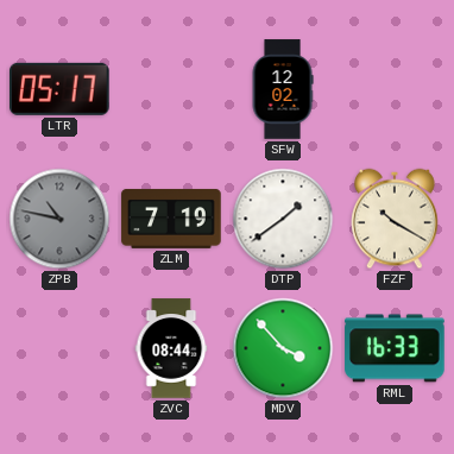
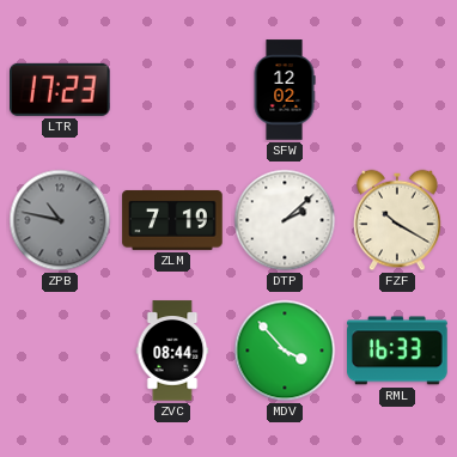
LTR: 05:17 -> 17:23 (61, 90)
DTP: 1:39 -> 2:08 (285, 220)
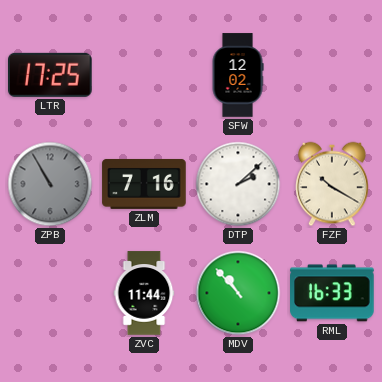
LTR: 17:23 -> 17:25 (51, 75)
ZPB: 10:47 -> 10:55 (50, 184)
ZLM: 7:19 -> 7:16 (144, 184)
ZVC: 08:44 -> 11:44 (144, 293)
MDV: 3:53 -> 10:53 (238, 293)
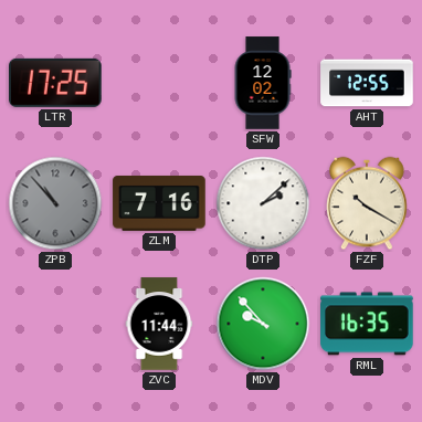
AHT: none -> 12:55 (367, 83)
ZPB: 10:55 -> 10:53 (55, 203)
MDV: 10:53 -> 9:53 (263, 324)
RML: 16:33 -> 16:35 (367, 324)
